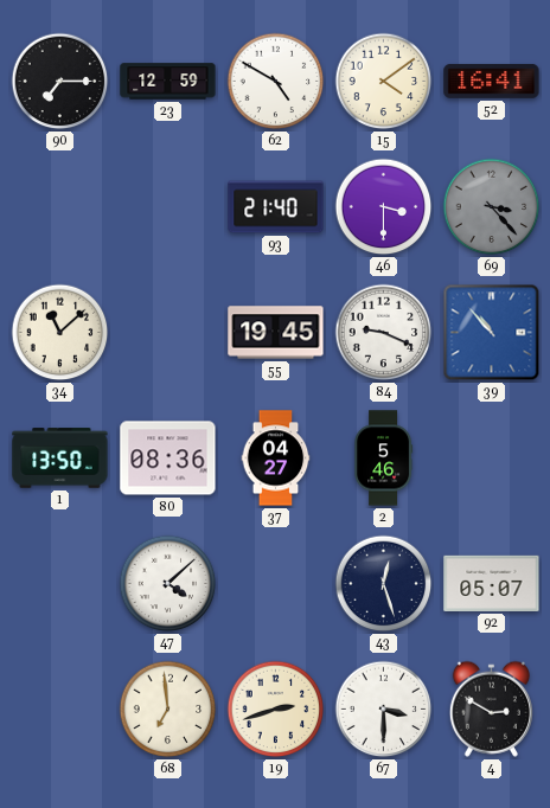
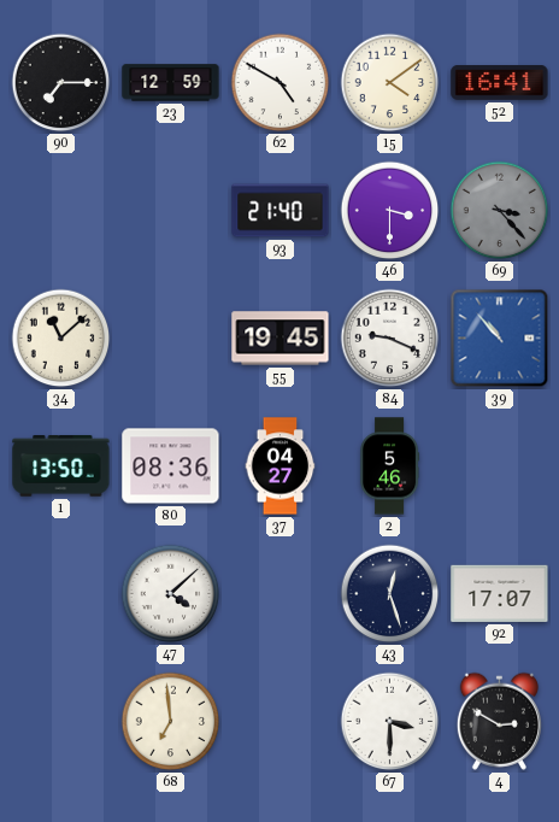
92: 05:07 -> 17:07 (500, 593)
19: 2:42 -> none (276, 710)
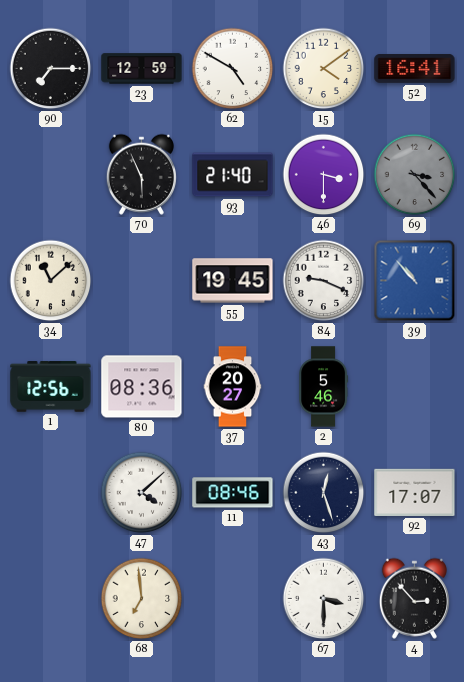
70: none -> 5:56 (141, 174)
1: 13:50 -> 12:56 (51, 387)
37: 04:27 -> 20:27 (233, 387)
11: none -> 08:46 (233, 493)
4: 2:50 -> 2:53 (414, 598)
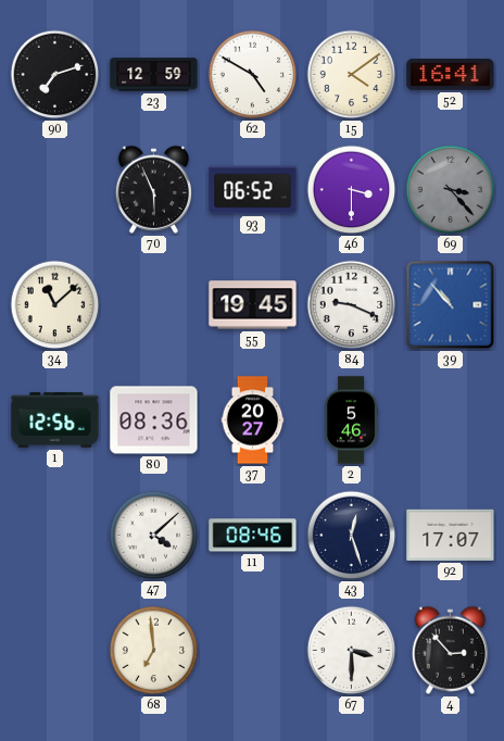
90: 7:15 -> 7:12 (55, 75)
93: 21:40 -> 06:52 (253, 190)
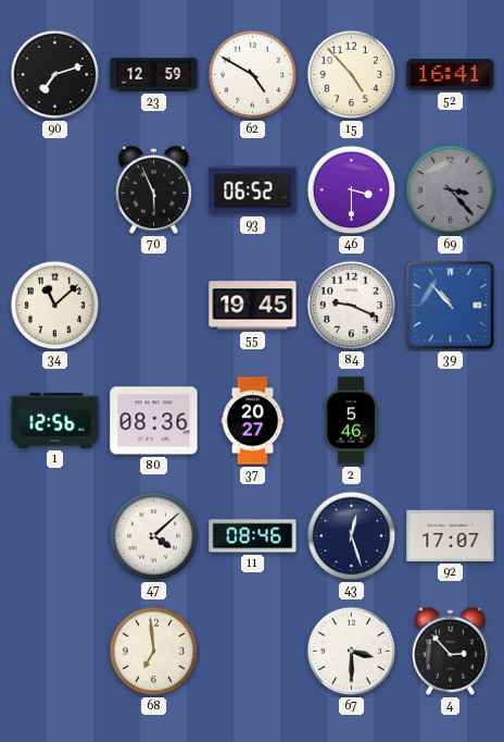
15: 4:09 -> 4:53 (352, 75)
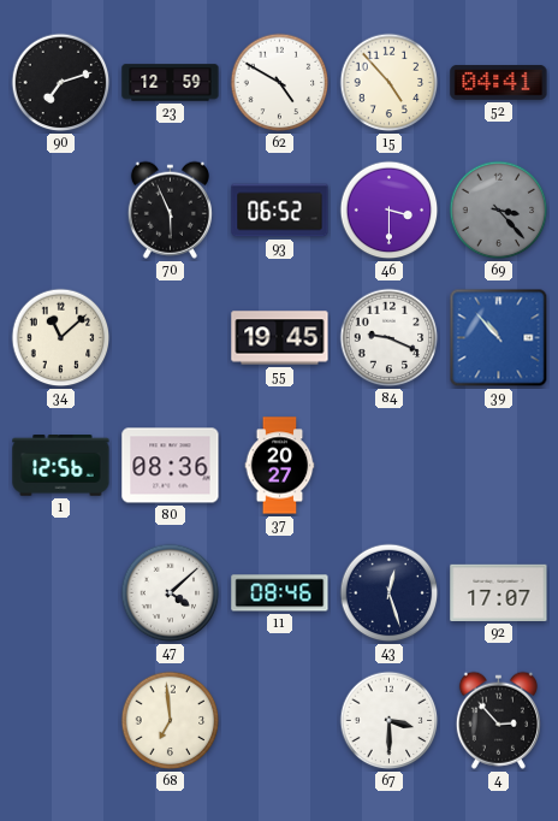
52: 16:41 -> 04:41 (499, 83)
2: 5:46 -> none (352, 421)
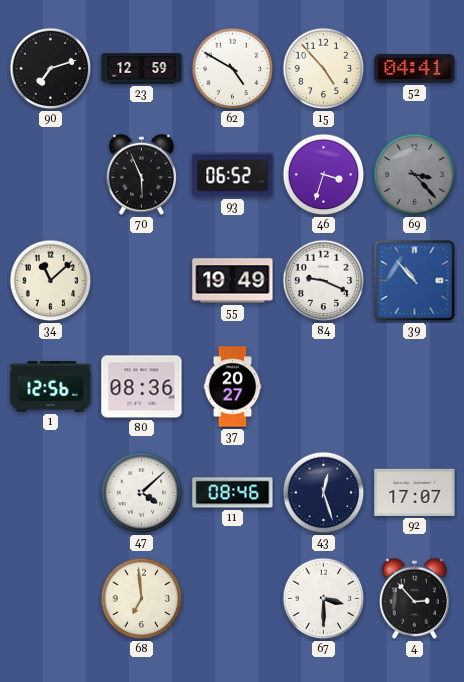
46: 3:30 -> 3:33 (324, 175)
55: 19:45 -> 19:49 (233, 281)
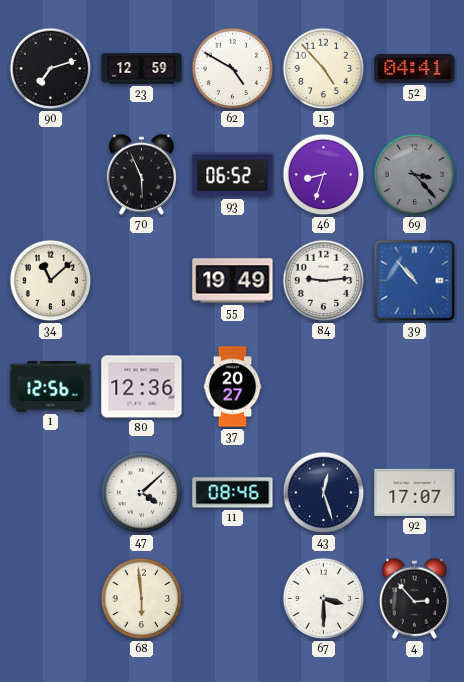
46: 3:33 -> 8:33 (324, 175)
84: 9:19 -> 9:14 (324, 281)
80: 08:36 -> 12:36 (142, 387)
68: 6:59 -> 5:59 (142, 599)
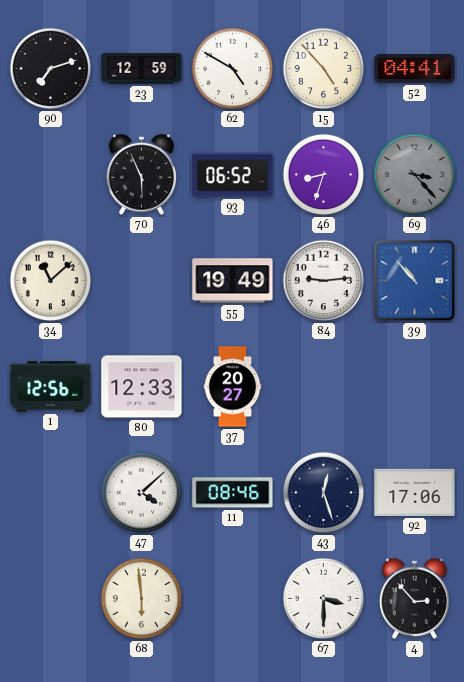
80: 12:36 -> 12:33 (142, 387)
92: 17:07 -> 17:06 (415, 492)
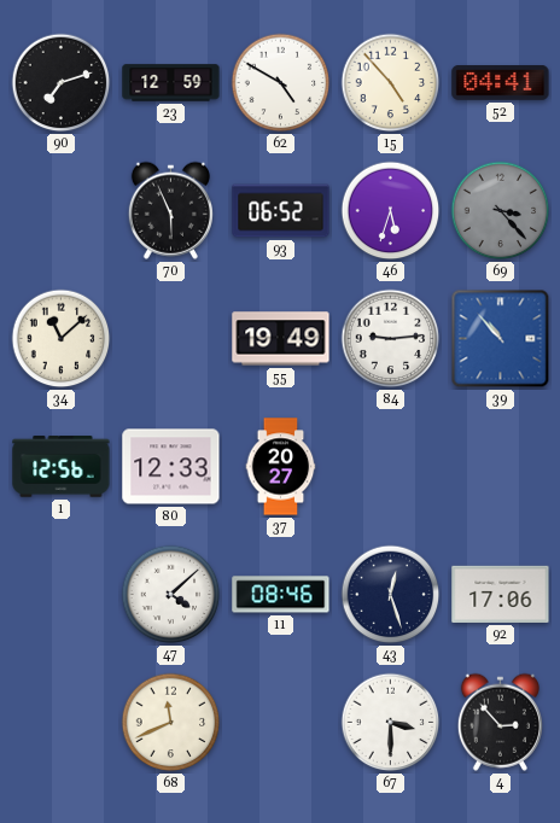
46: 8:33 -> 5:33 (391, 211)
68: 5:59 -> 11:41 (171, 723)
